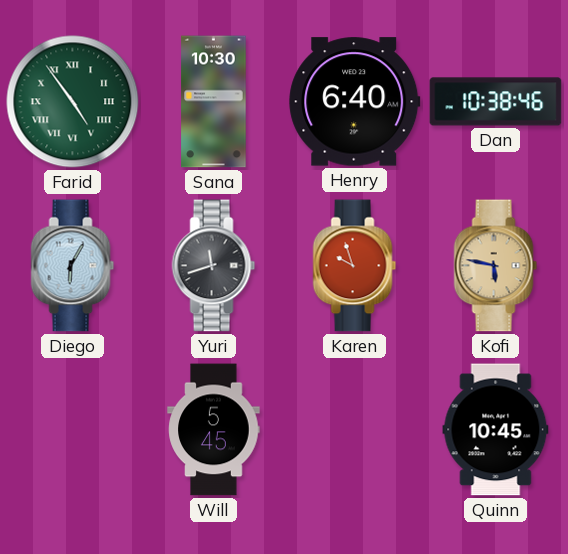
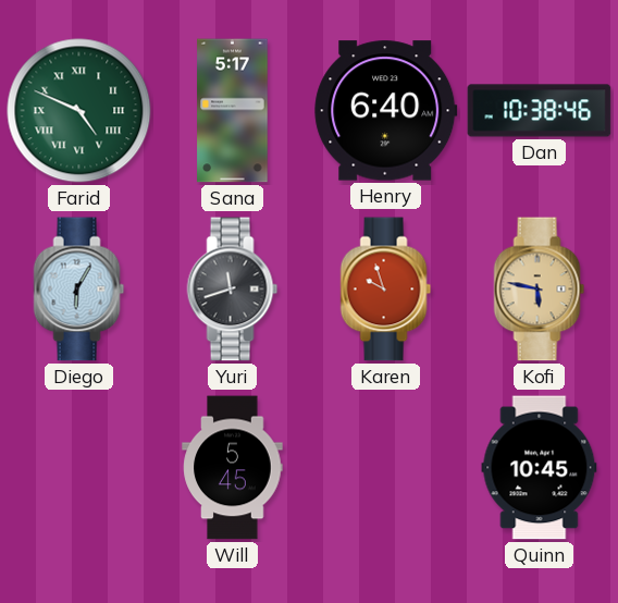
Farid: 4:54 -> 4:49 (79, 111)
Sana: 10:30 -> 5:17 (233, 111)
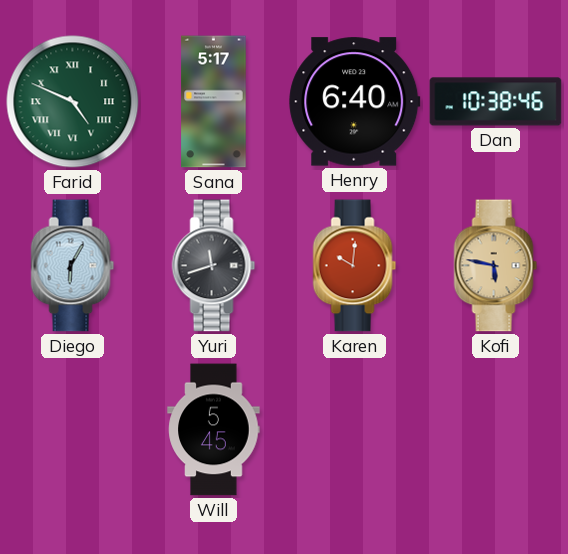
Karen: 9:57 -> 10:01 (355, 266)
Quinn: 10:45 -> none (540, 468)
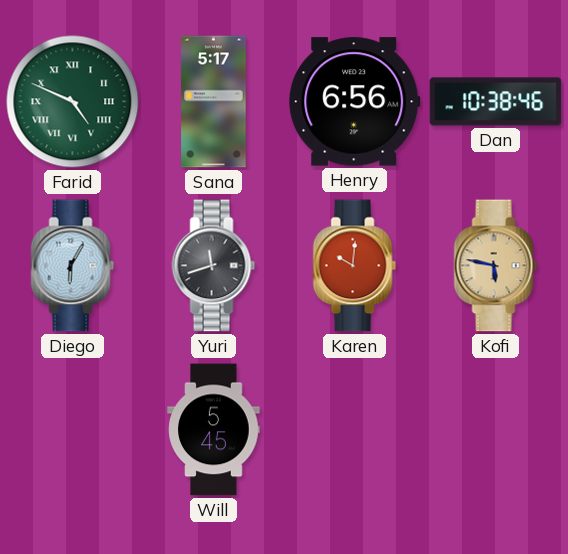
Henry: 6:40 -> 6:56 (355, 102)
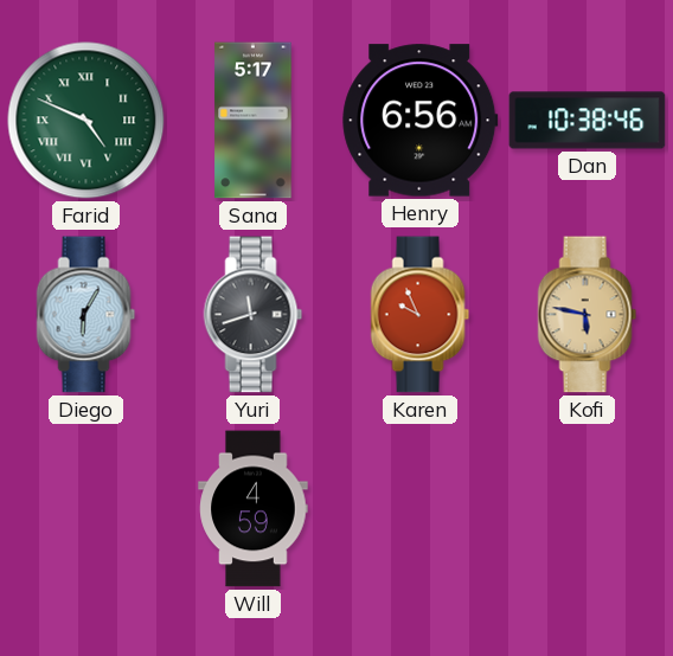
Karen: 10:01 -> 9:56 (421, 315)
Will: 5:45 -> 4:59 (254, 509)
